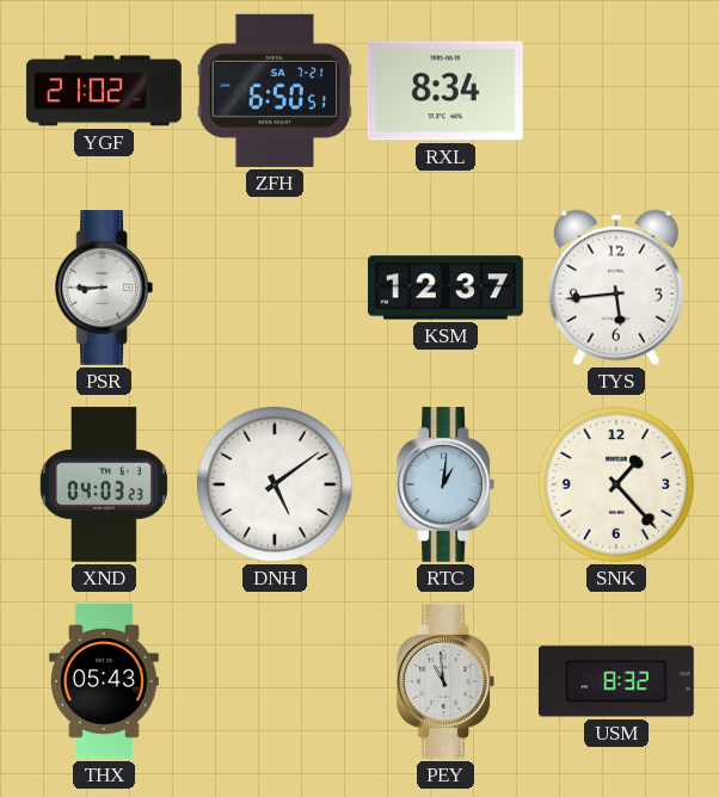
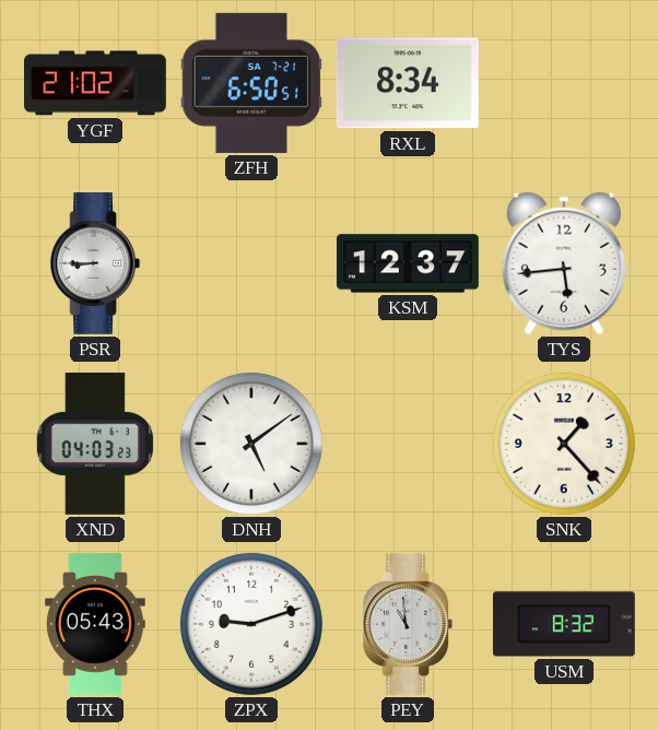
RTC: 1:01 -> none (445, 484)
ZPX: none -> 9:12 (251, 624)
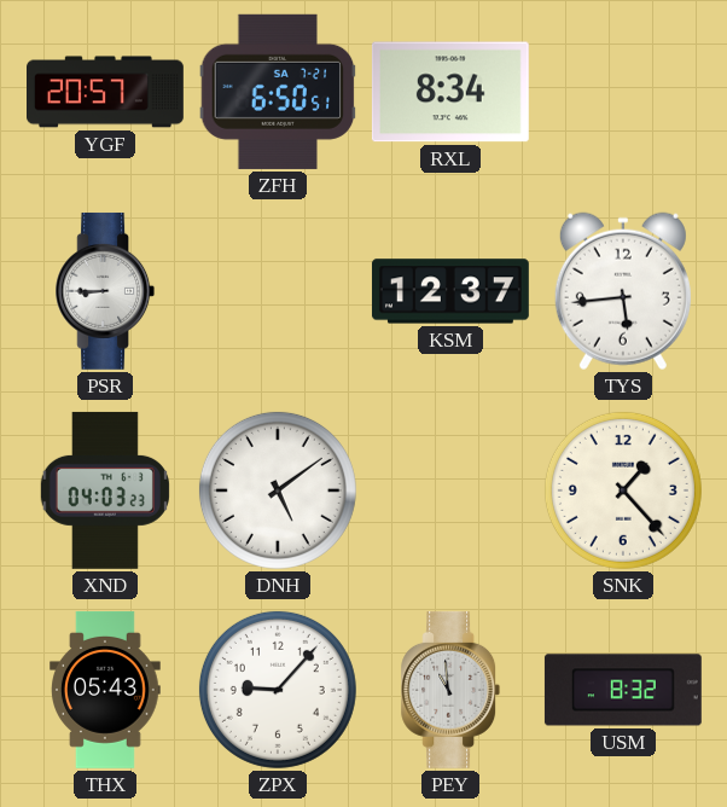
YGF: 21:02 -> 20:57 (106, 92)
ZPX: 9:12 -> 9:07 (278, 690)
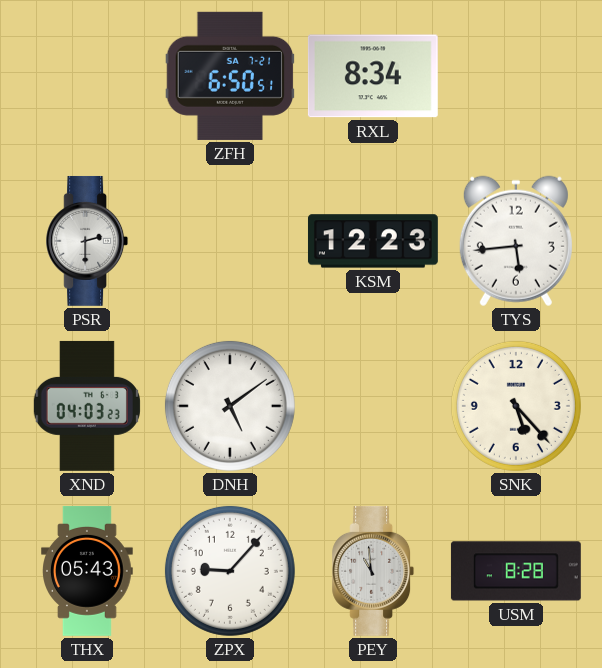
YGF: 20:57 -> none (106, 92)
PSR: 8:45 -> 2:30 (87, 241)
KSM: 12:37 -> 12:23 (373, 241)
SNK: 1:23 -> 5:23 (516, 406)
USM: 8:32 -> 8:28 (516, 571)
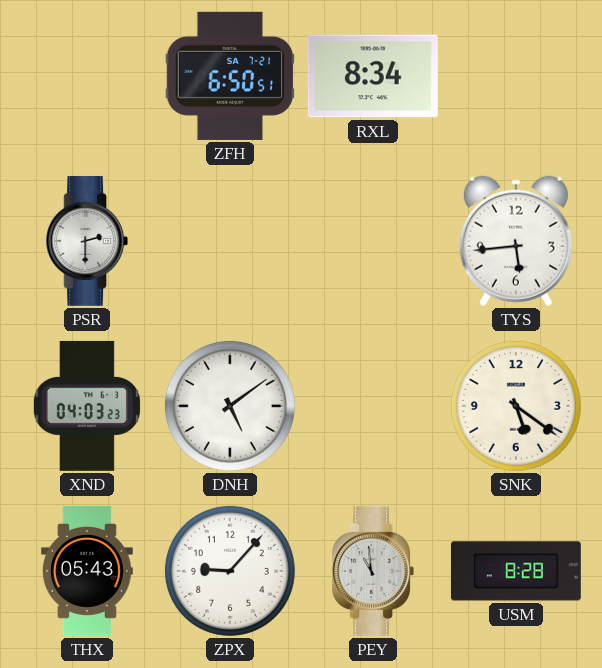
KSM: 12:23 -> none (373, 241)
SNK: 5:23 -> 5:21 (516, 406)
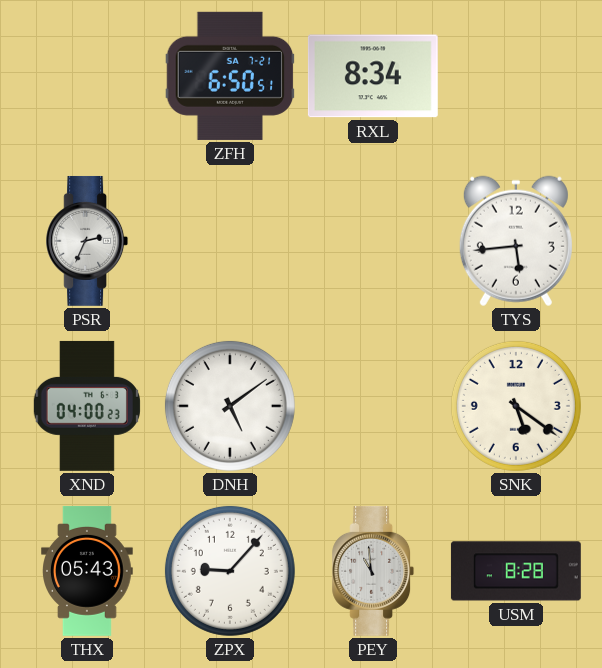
PSR: 2:30 -> 2:34 (87, 241)
XND: 04:03 -> 04:00 (87, 406)
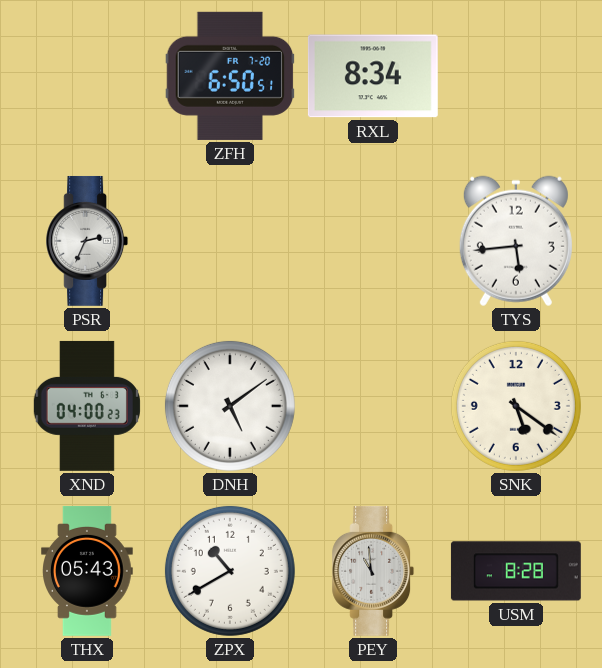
ZFH date: SA 7-21 -> FR 7-20 (230, 76)
ZPX: 9:07 -> 10:40 (230, 571)
